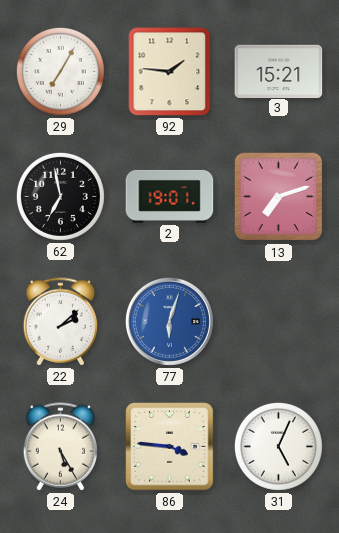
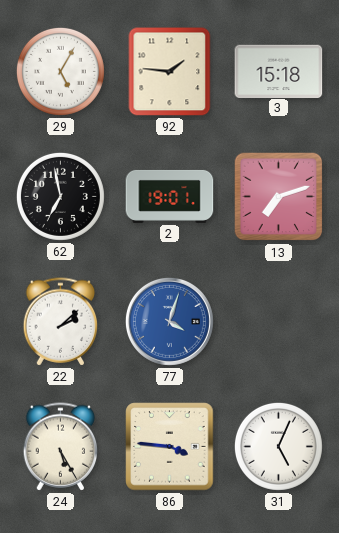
29: 7:05 -> 5:05 (60, 71)
3: 15:21 -> 15:18 (279, 71)
77: 6:03 -> 4:03 (169, 321)
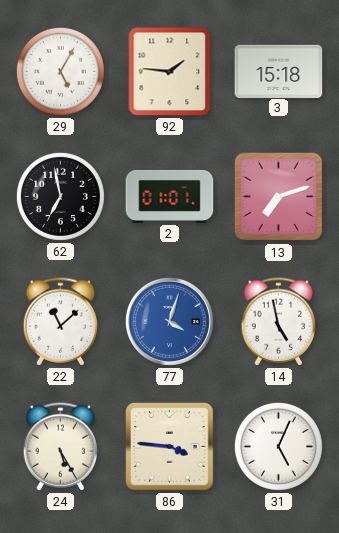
2: 19:01 -> 01:01 (170, 196)
22: 2:08 -> 11:08 (61, 322)
14: none -> 4:58 (279, 322)
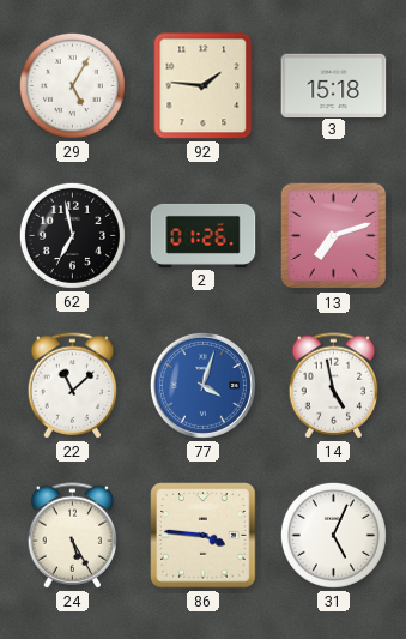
2: 01:01 -> 01:26 (204, 235)
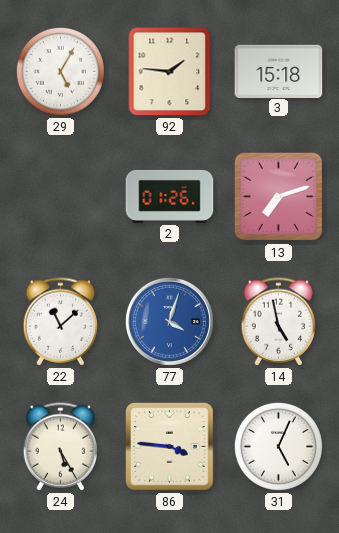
62: 6:58 -> none (72, 235)
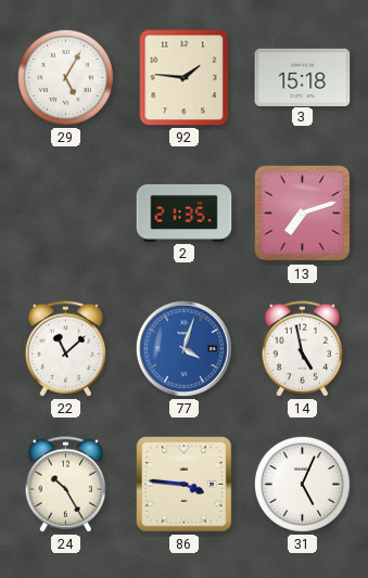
2: 01:26 -> 21:35 (185, 213)
24: 5:25 -> 10:25 (66, 485)
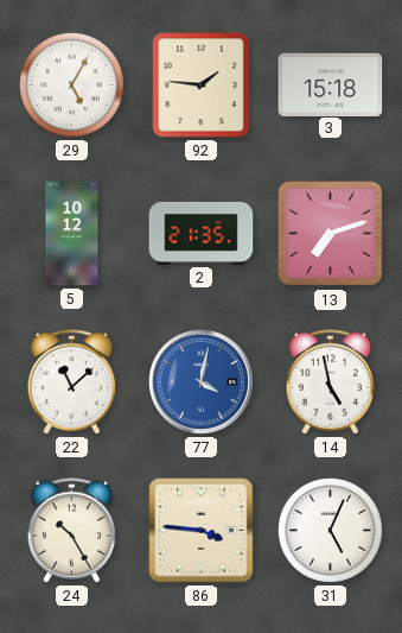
5: none -> 10:12 (72, 234)
77: 4:03 -> 4:02 (200, 381)
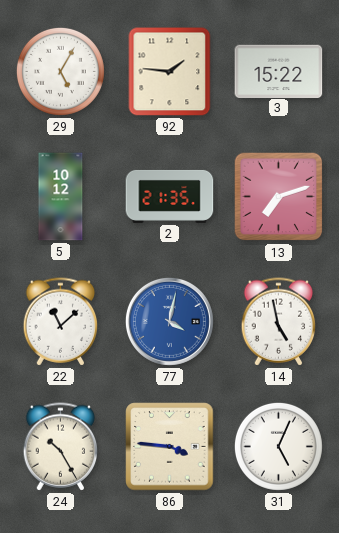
3: 15:18 -> 15:22 (279, 71)
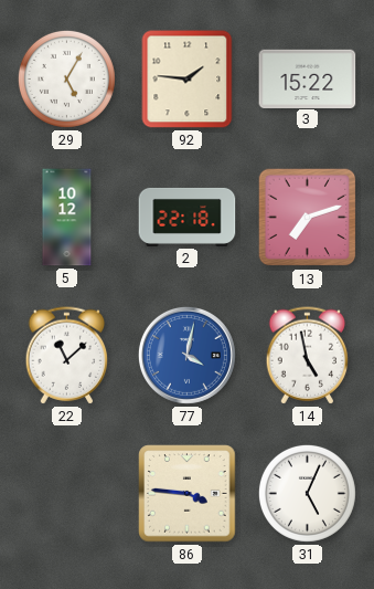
2: 21:35 -> 22:18 (188, 217)
24: 10:25 -> none (61, 447)
